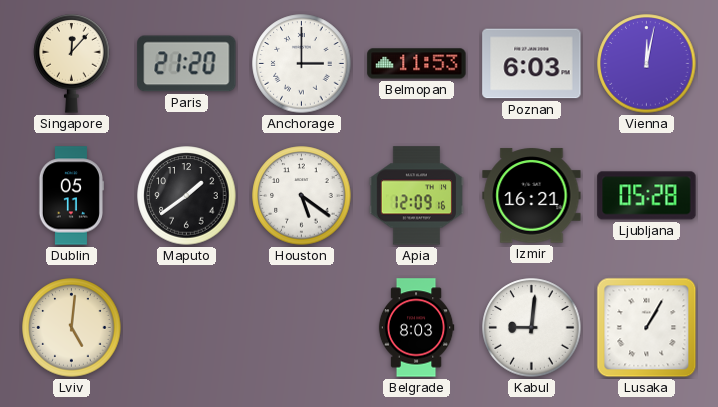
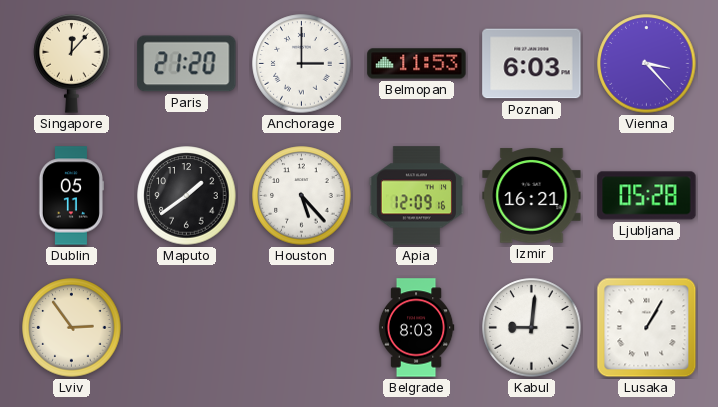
Vienna: 12:02 -> 3:23 (647, 64)
Houston: 5:21 -> 5:23 (302, 196)
Lviv: 5:01 -> 2:54 (72, 328)
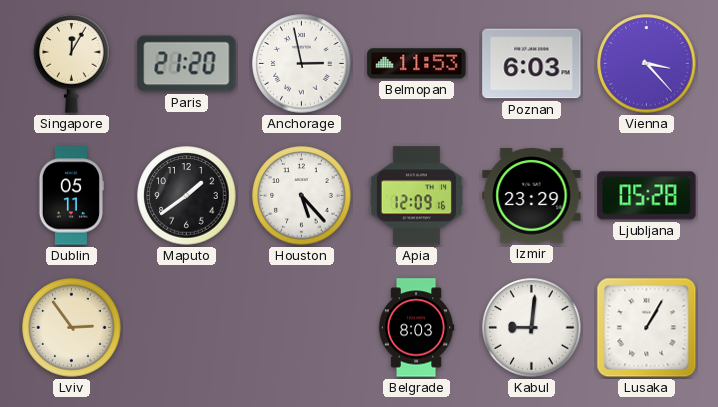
Singapore: 12:07 -> 12:05 (72, 64)
Anchorage: 3:00 -> 2:58 (302, 64)
Izmir: 16:21 -> 23:29 (532, 196)
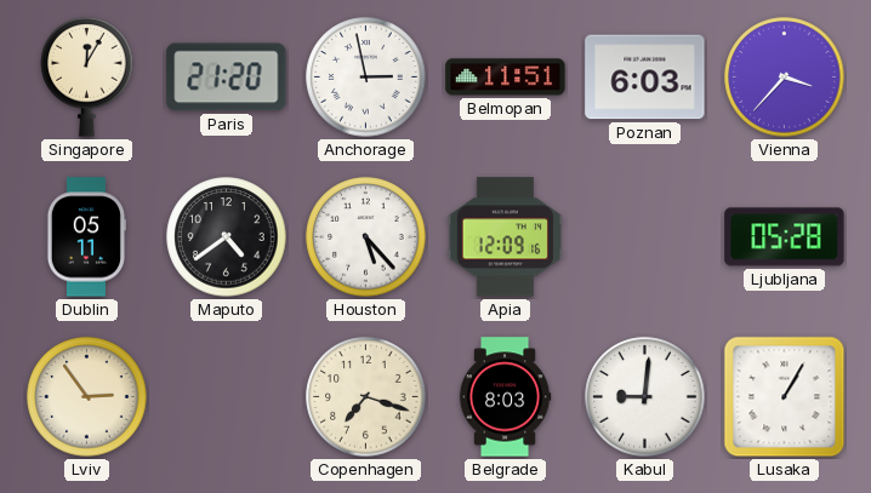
Belmopan: 11:53 -> 11:51 (506, 78)
Vienna: 3:23 -> 3:37 (785, 78)
Maputo: 1:39 -> 4:39 (227, 237)
Izmir: 23:29 -> none (532, 196)
Copenhagen: none -> 7:18 (366, 397)
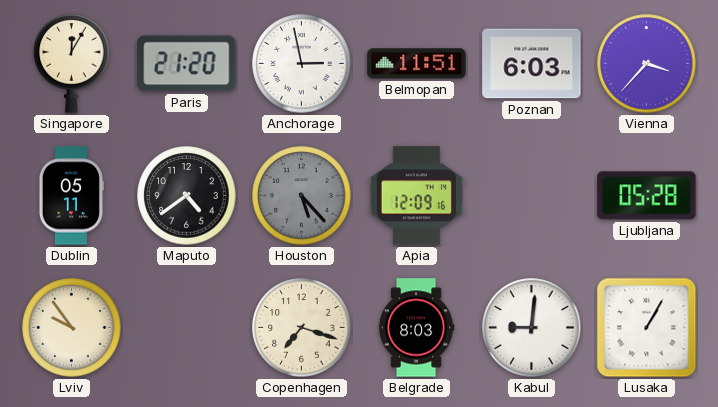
Houston dial: white -> grey (302, 196)
Lviv: 2:54 -> 9:54 (72, 328)
